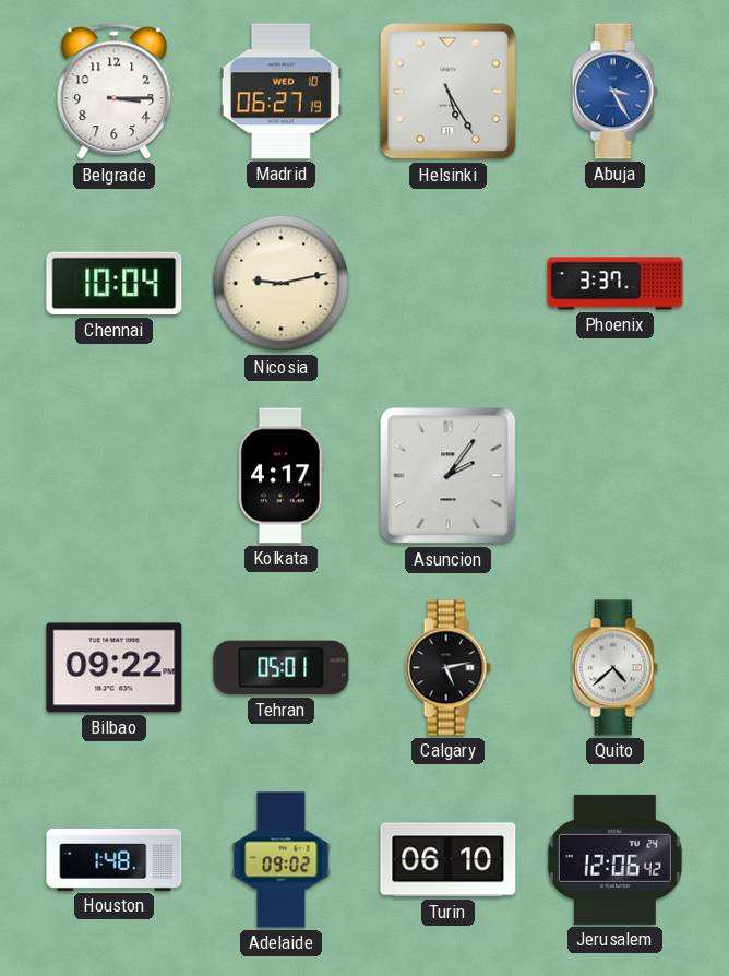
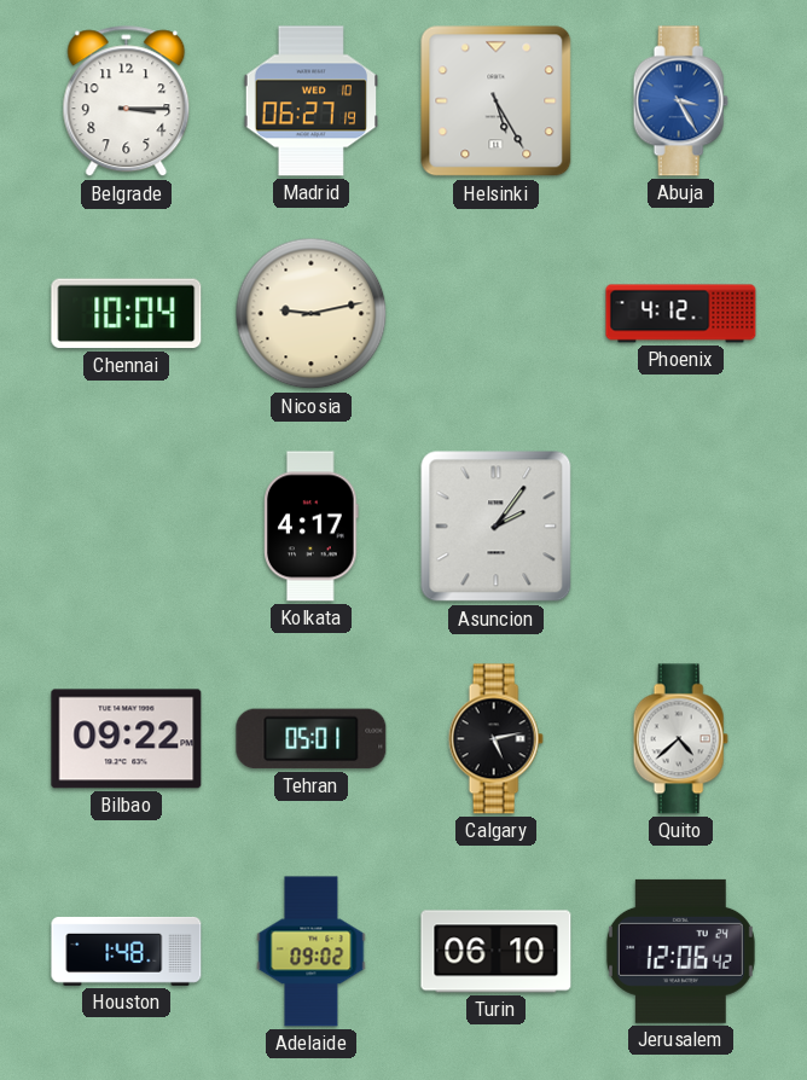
Phoenix: 3:37 -> 4:12 (681, 314)
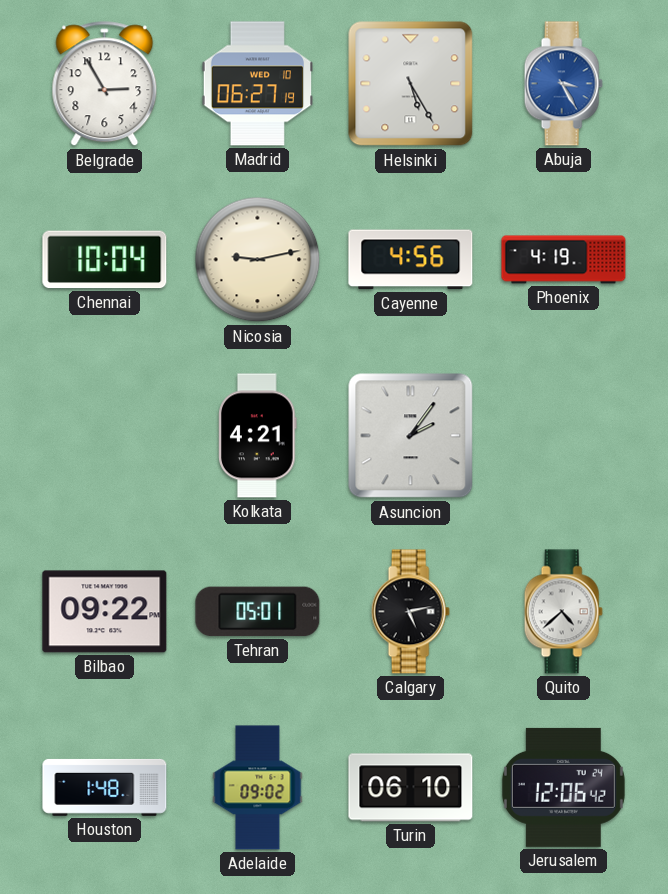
Belgrade: 3:15 -> 2:55 (105, 84)
Cayenne: none -> 4:56 (411, 260)
Phoenix: 4:12 -> 4:19 (564, 260)
Kolkata: 4:17 -> 4:21 (258, 436)
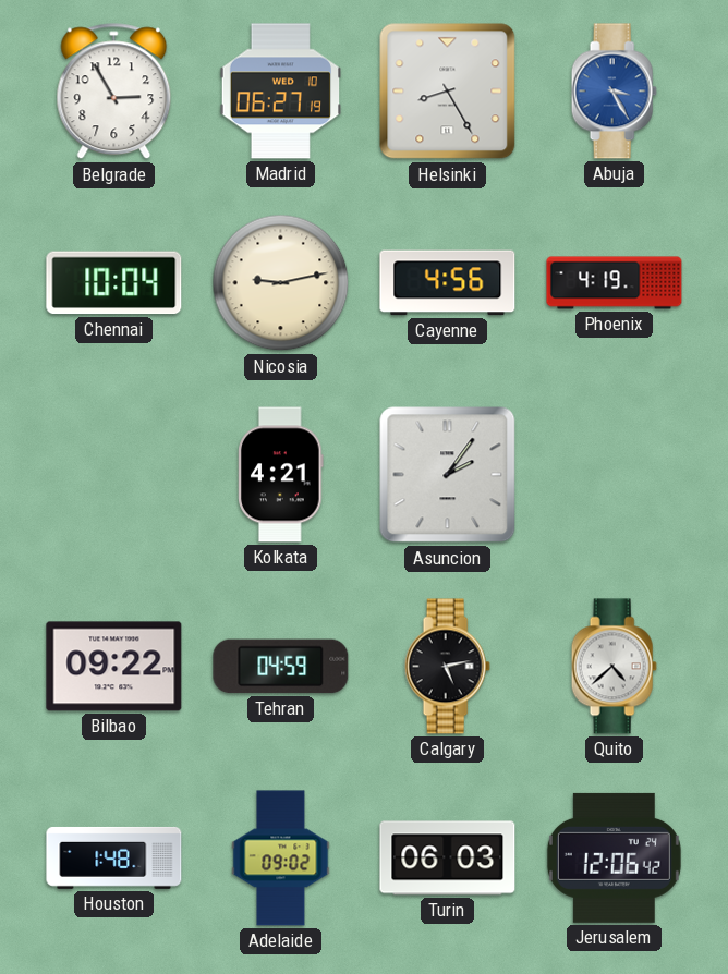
Helsinki: 5:25 -> 8:25 (448, 92)
Tehran: 05:01 -> 04:59 (281, 667)
Turin: 06:10 -> 06:03 (448, 859)
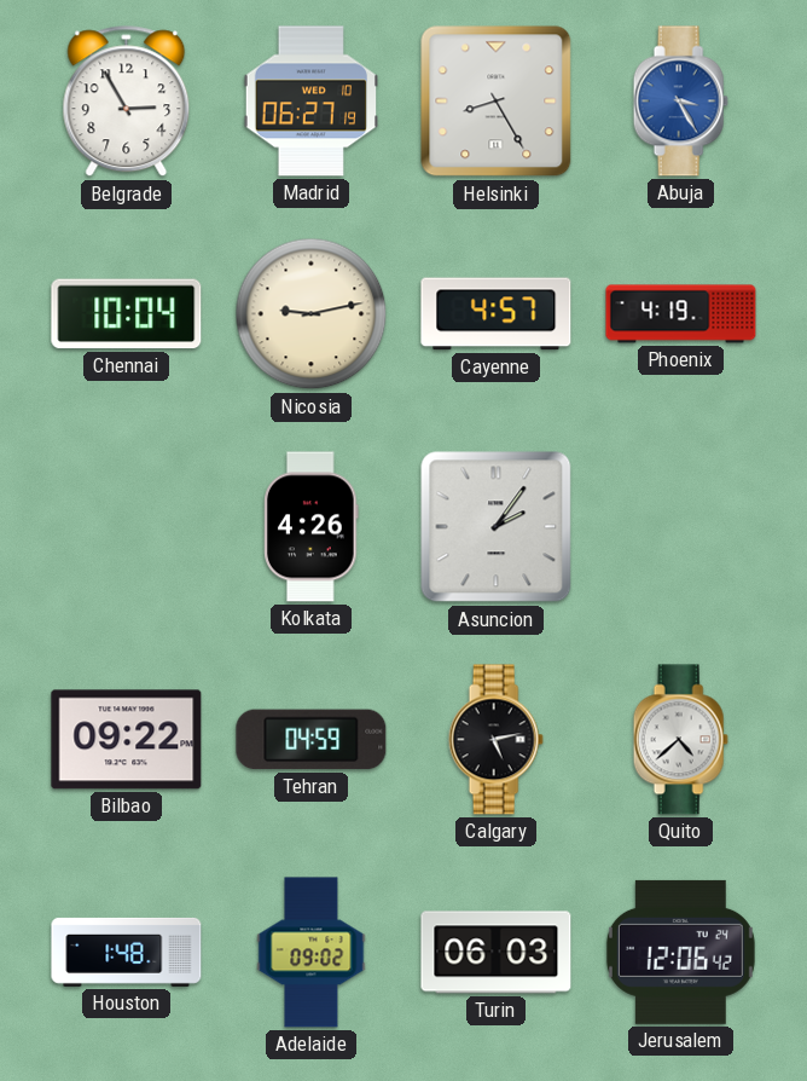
Cayenne: 4:56 -> 4:57 (497, 314)
Kolkata: 4:21 -> 4:26 (312, 527)
